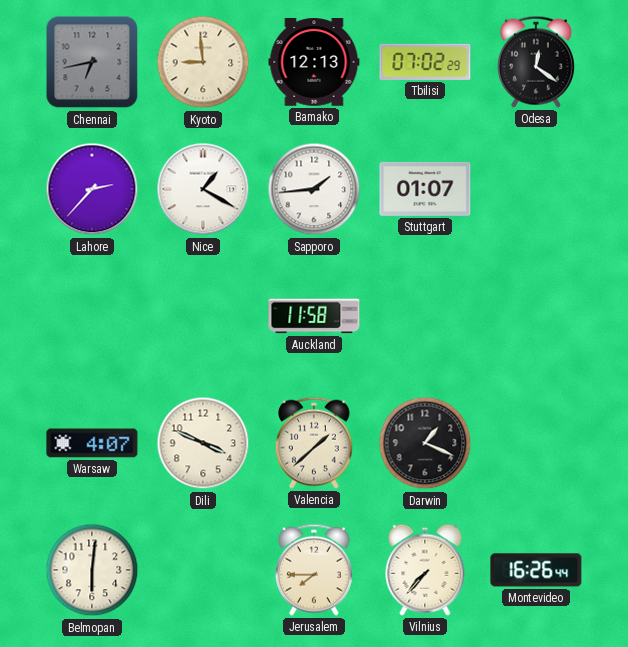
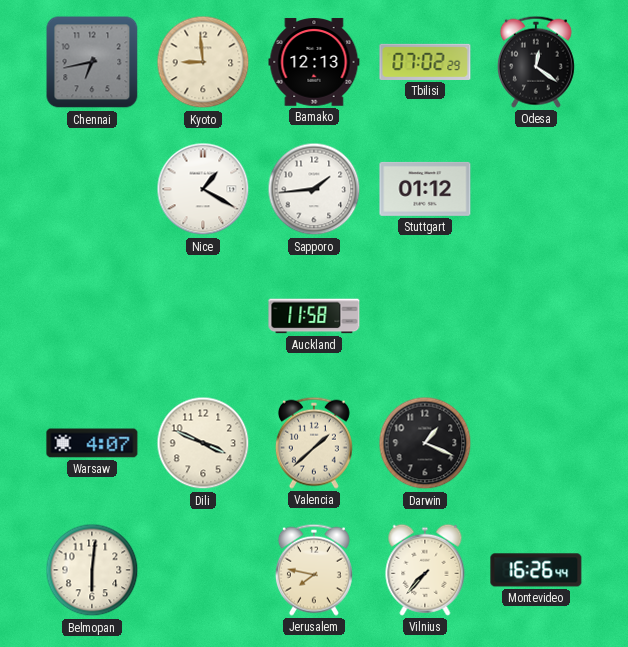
Lahore: 2:37 -> none (92, 189)
Stuttgart: 01:07 -> 01:12 (425, 189)
Jerusalem: 7:45 -> 7:47 (314, 570)
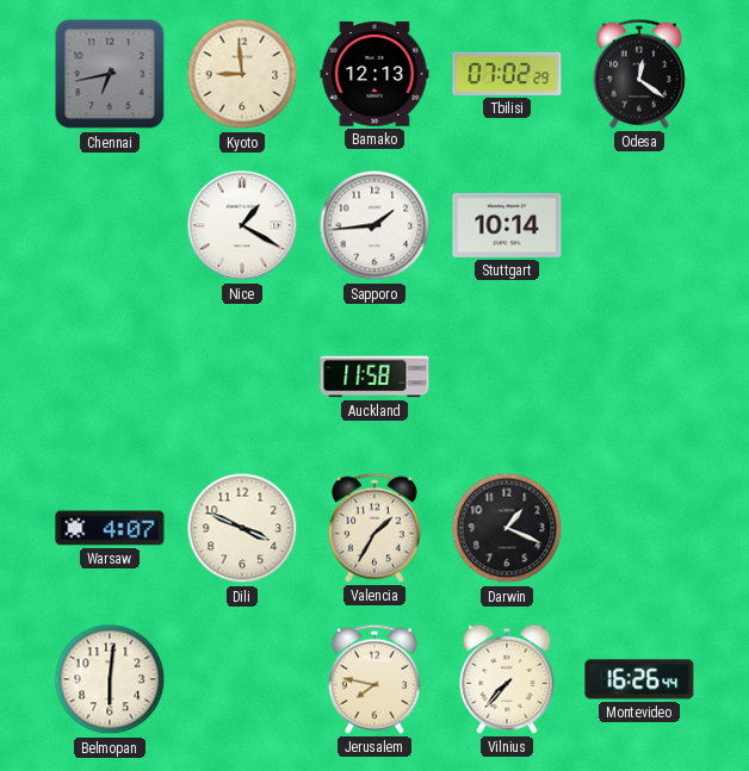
Stuttgart: 01:12 -> 10:14 (507, 225)
Valencia: 1:38 -> 1:35 (374, 528)
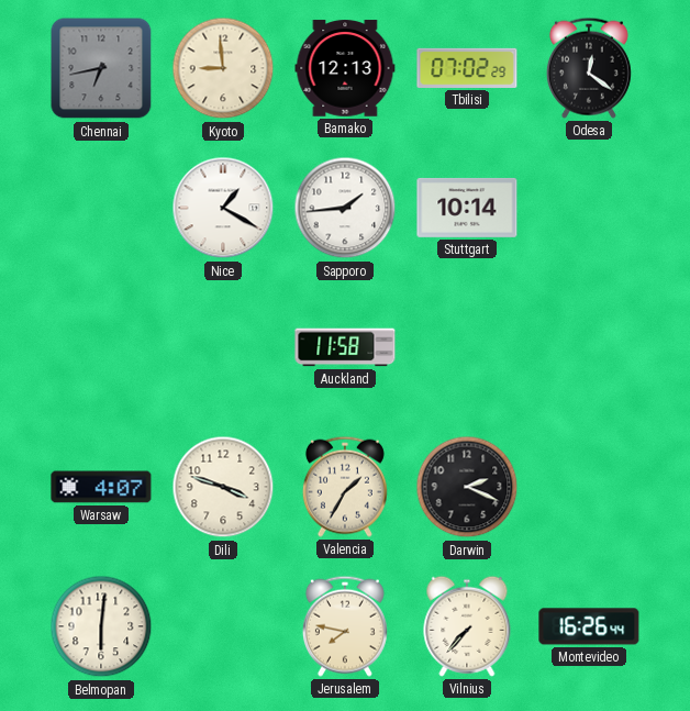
Dili: 3:49 -> 3:48 (223, 487)
Darwin: 1:19 -> 2:19 (467, 487)
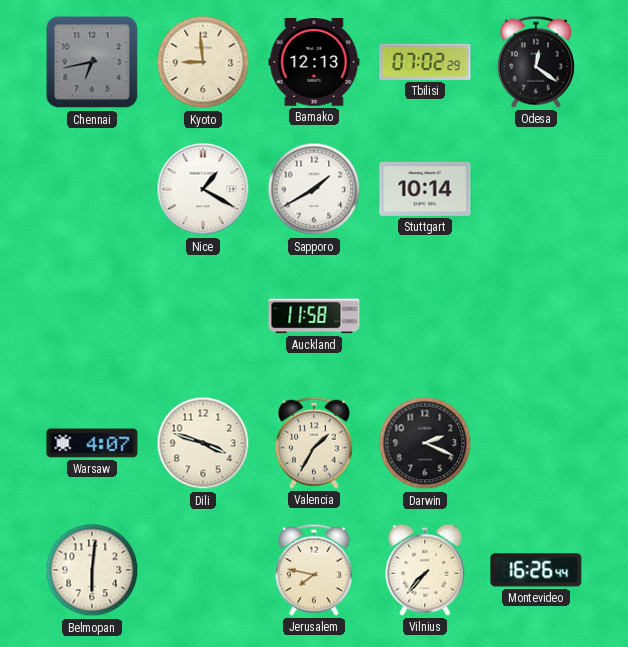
Sapporo: 1:44 -> 1:40 (314, 189)
